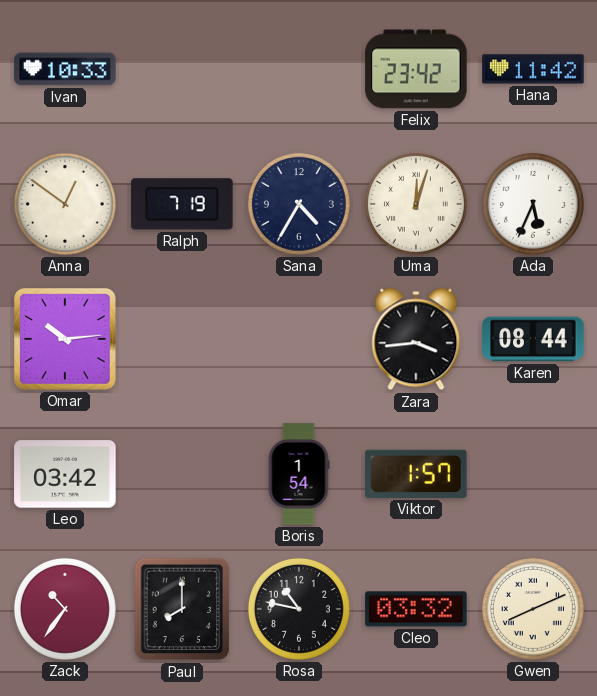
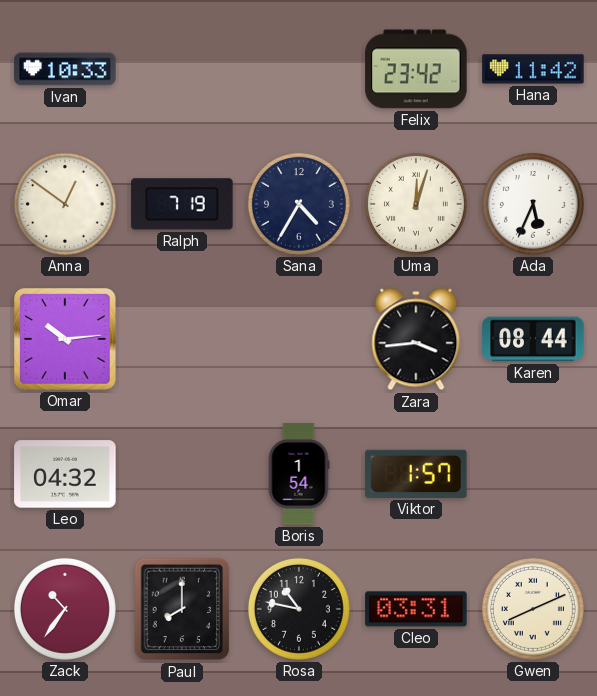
Leo: 03:42 -> 04:32 (65, 474)
Cleo: 03:32 -> 03:31 (416, 609)
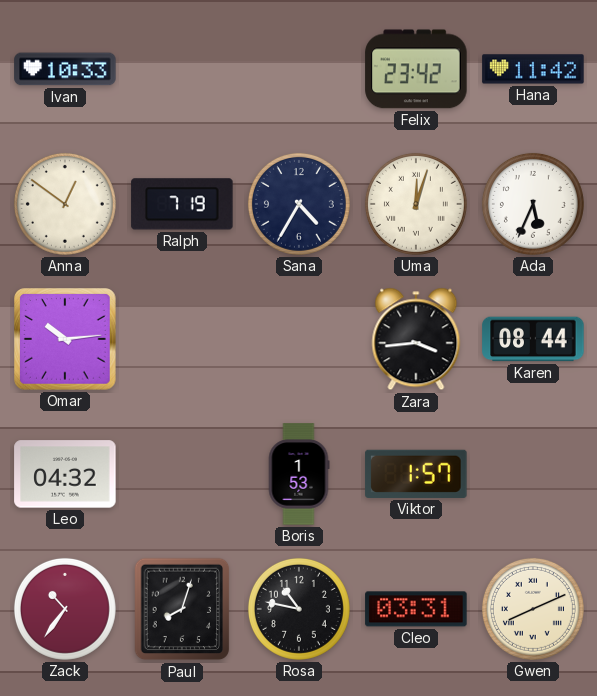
Boris: 1:54 -> 1:53 (299, 474)
Paul: 8:00 -> 8:03 (182, 609)
